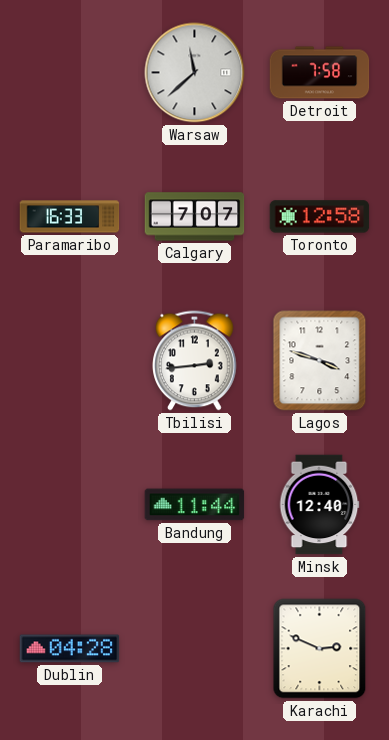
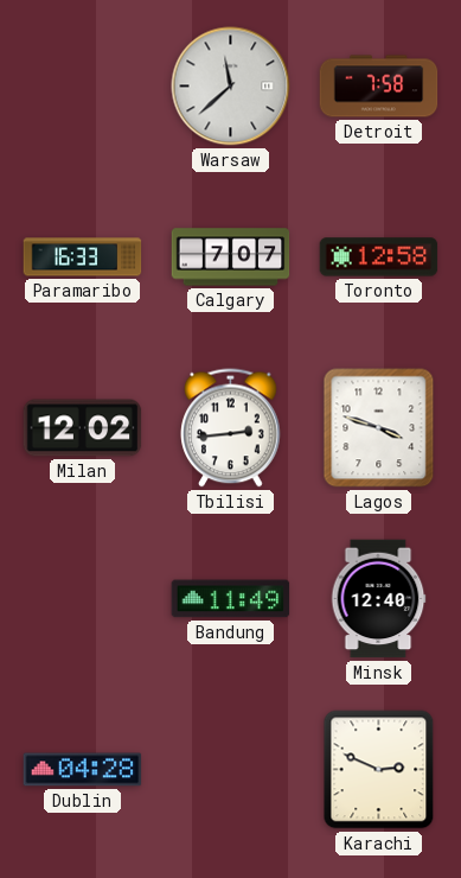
Milan: none -> 12:02 (83, 428)
Bandung: 11:44 -> 11:49 (231, 599)
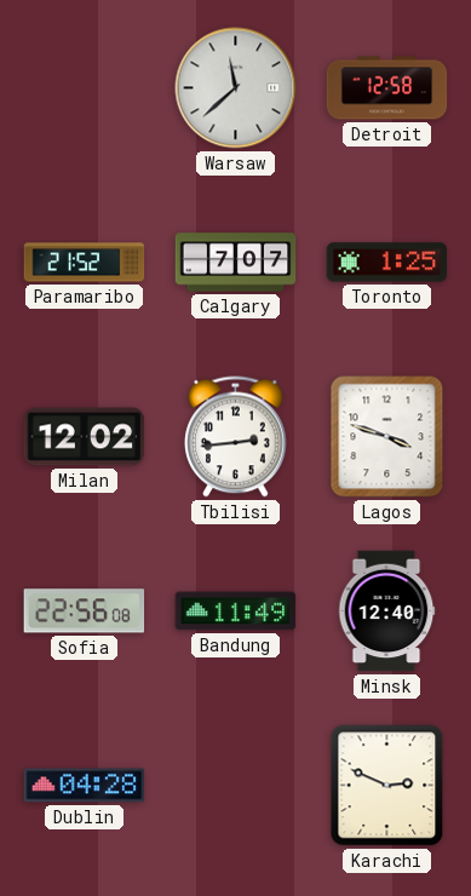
Detroit: 7:58 -> 12:58 (387, 88)
Paramaribo: 16:33 -> 21:52 (85, 263)
Toronto: 12:58 -> 1:25 (387, 263)
Sofia: none -> 22:56 (85, 611)
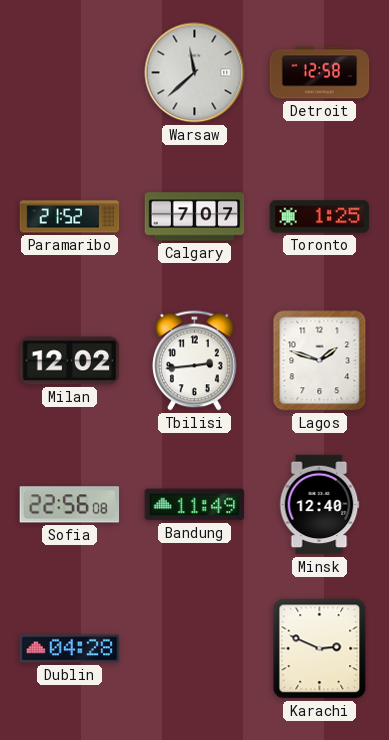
Lagos: 3:48 -> 1:48 (320, 361)
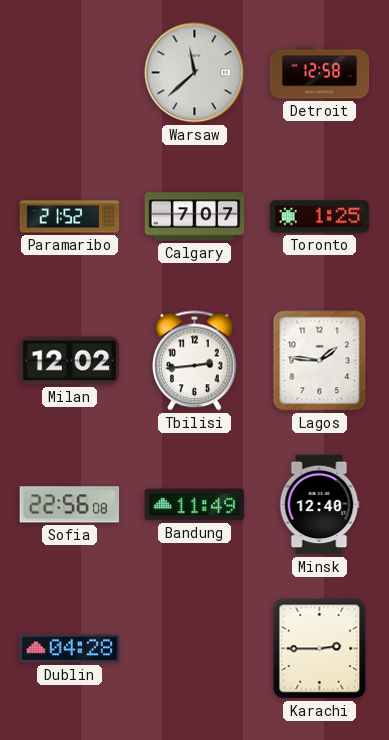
Lagos: 1:48 -> 1:46 (320, 361)
Karachi: 2:49 -> 2:45 (320, 649)
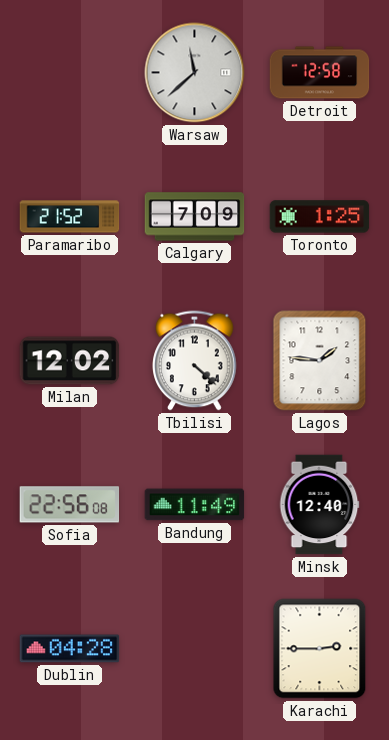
Calgary: 7:07 -> 7:09 (195, 217)
Tbilisi: 2:44 -> 4:22 (195, 361)
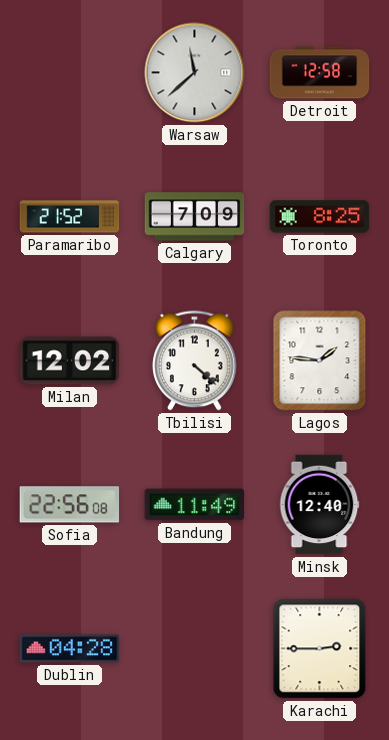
Toronto: 1:25 -> 8:25 (320, 217)
